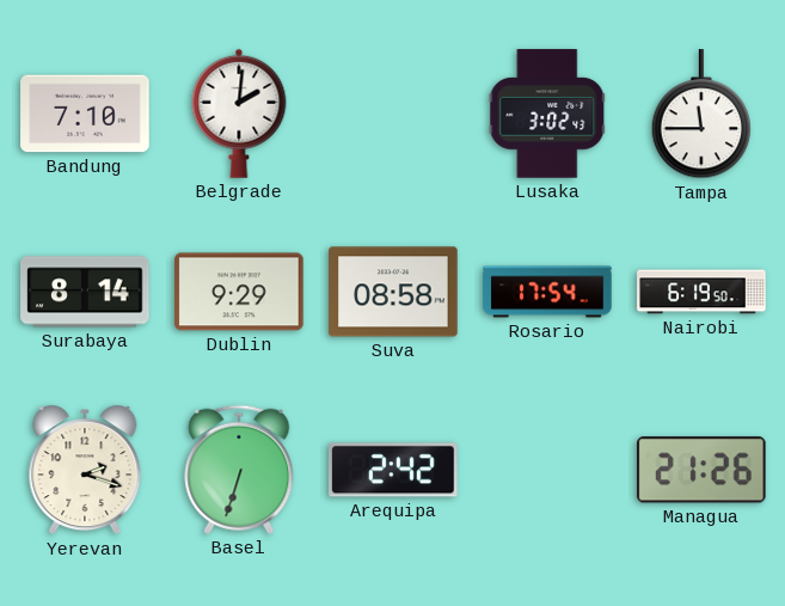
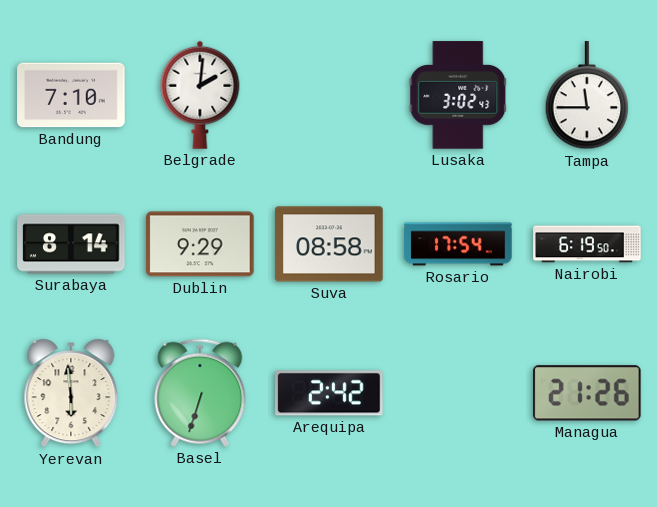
Yerevan: 2:18 -> 5:59 (71, 393)
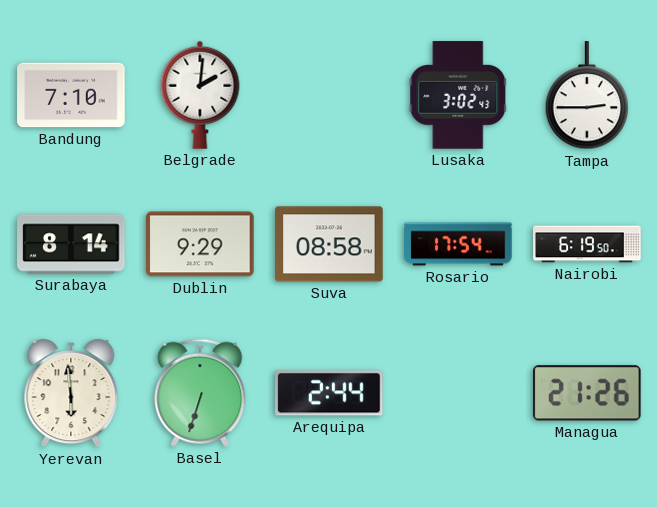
Tampa: 11:45 -> 2:45 (587, 96)
Arequipa: 2:42 -> 2:44 (329, 393)
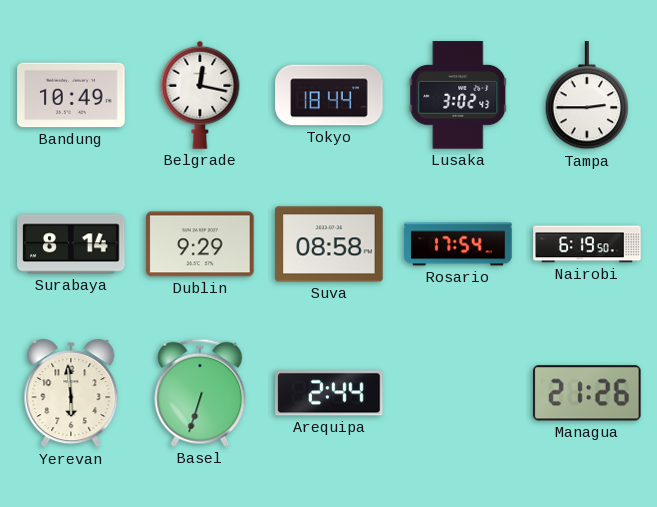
Bandung: 7:10 -> 10:49 (71, 95)
Belgrade: 2:01 -> 12:17 (200, 95)
Tokyo: none -> 18:44 (329, 95)
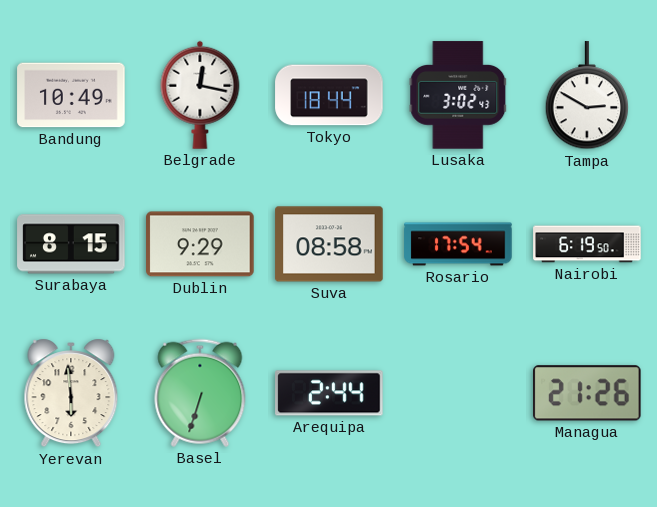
Tampa: 2:45 -> 2:50 (587, 96)
Surabaya: 8:14 -> 8:15 (71, 244)
